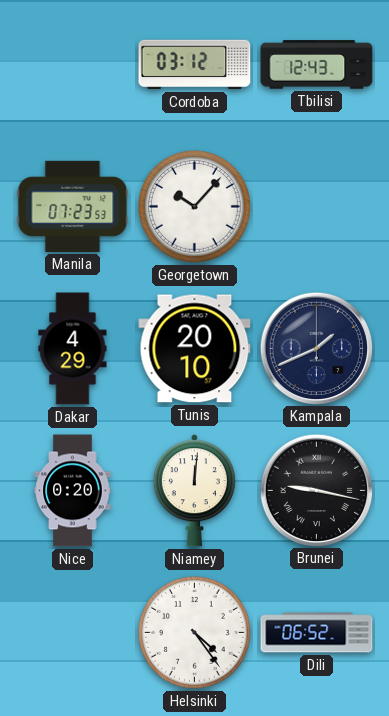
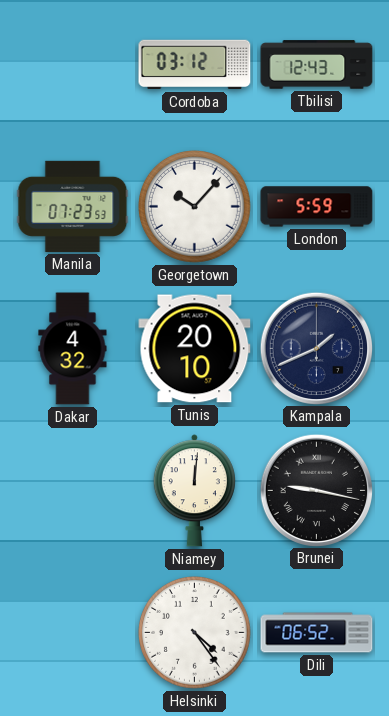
London: none -> 5:59 (317, 207)
Dakar: 4:29 -> 4:32 (73, 349)
Nice: 0:20 -> none (73, 491)
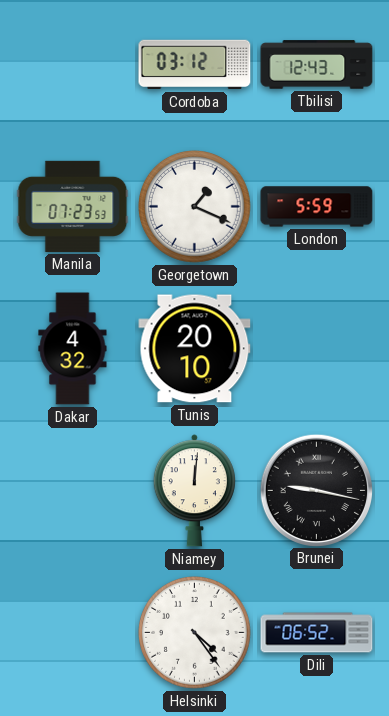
Georgetown: 10:07 -> 1:19 (195, 207)
Kampala: 1:41 -> none (316, 348)
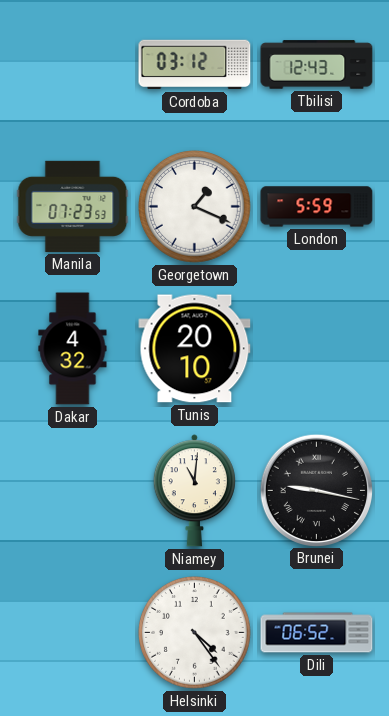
Niamey: 12:01 -> 11:01 (194, 491)
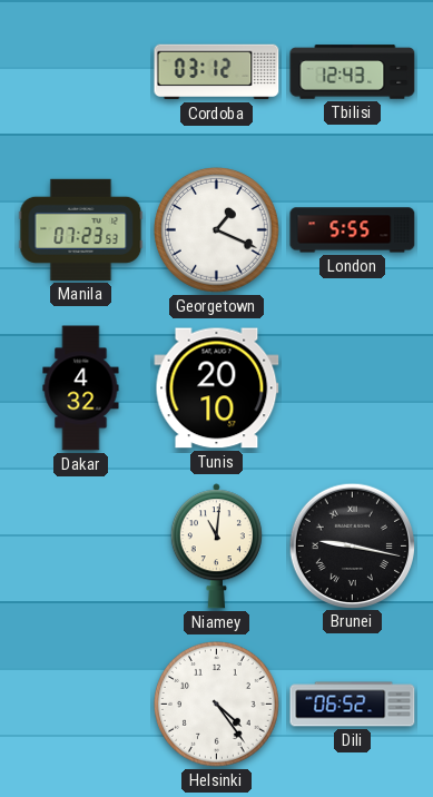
London: 5:59 -> 5:55 (353, 230)
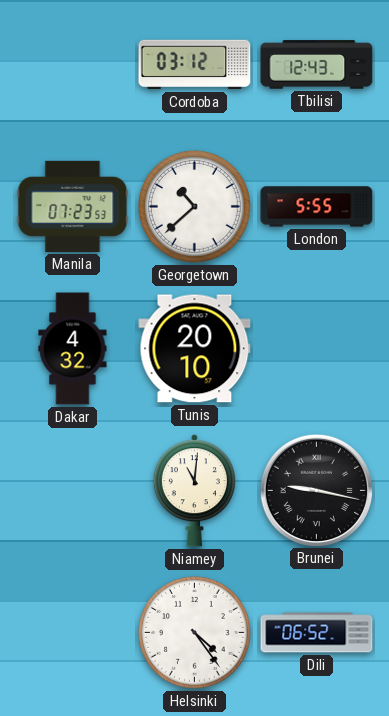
Georgetown: 1:19 -> 10:38 (195, 207)
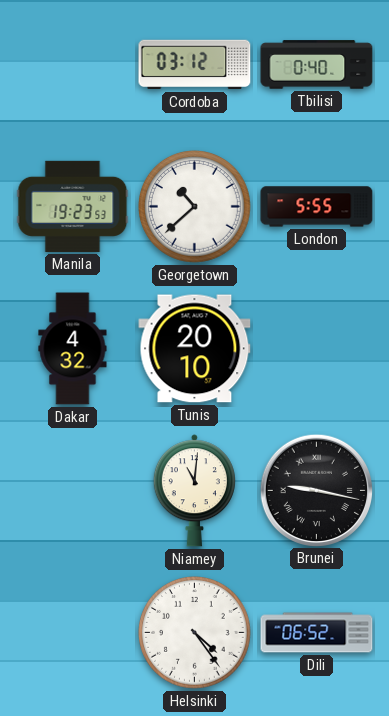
Tbilisi: 12:43 -> 0:40 (317, 65)
Manila: 07:23 -> 19:23 (73, 206)
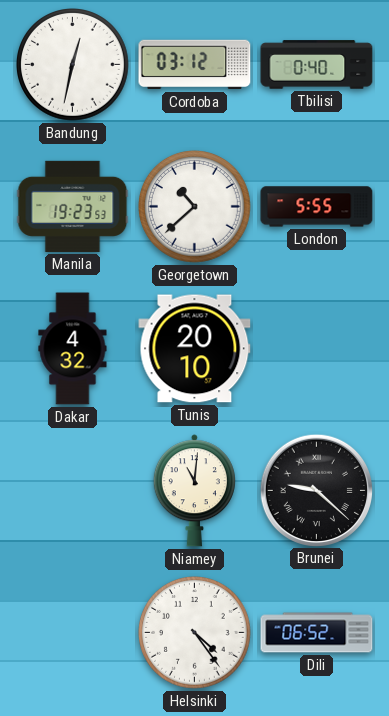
Bandung: none -> 12:32 (73, 65)
Brunei: 9:17 -> 9:22 (316, 490)
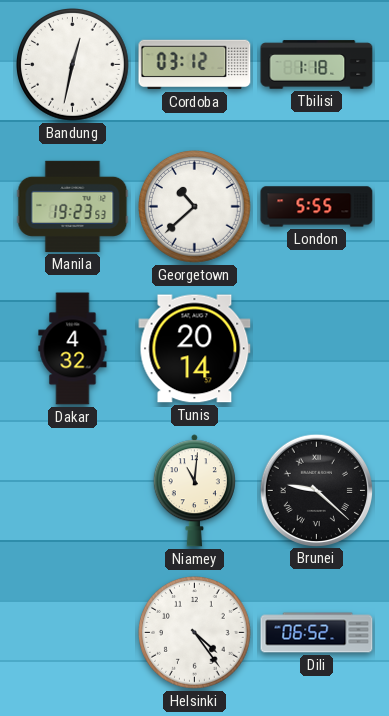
Tbilisi: 0:40 -> 1:18 (317, 65)
Tunis: 20:10 -> 20:14 (195, 349)
